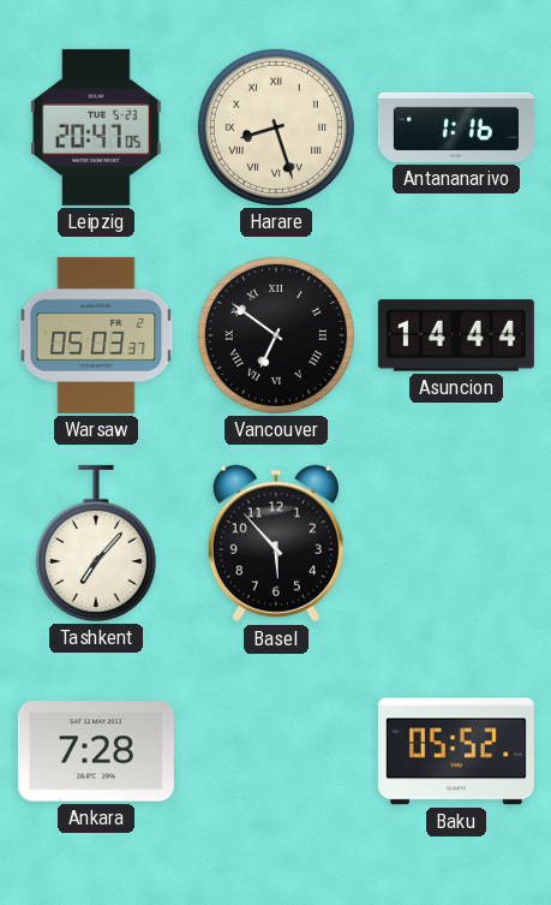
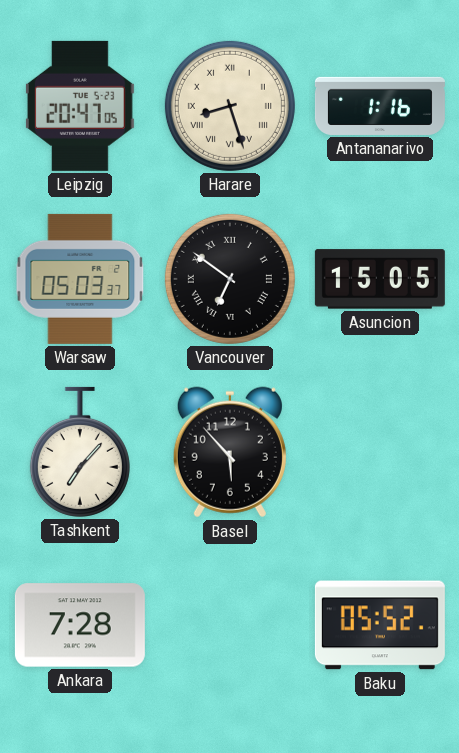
Asuncion: 14:44 -> 15:05 (380, 279)
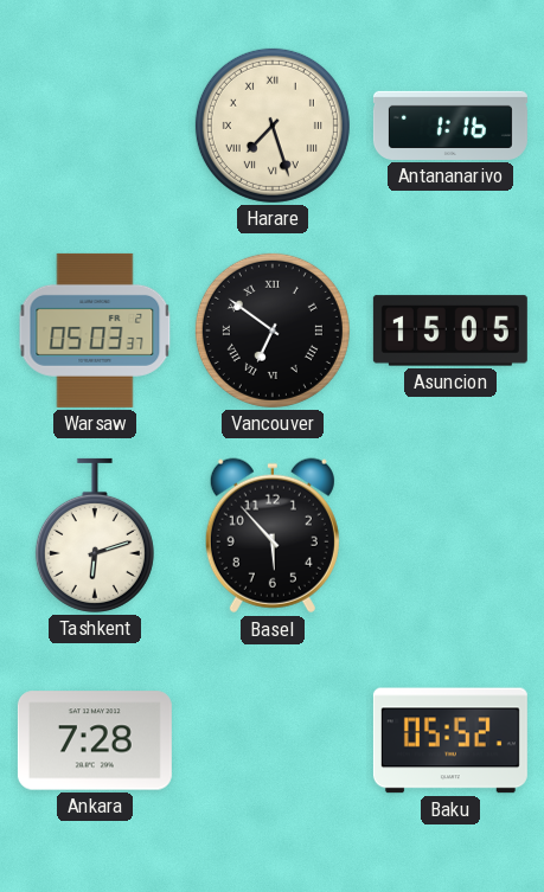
Leipzig: 20:47 -> none (80, 106)
Harare: 8:27 -> 7:27 (273, 126)
Tashkent: 7:07 -> 6:12 (95, 535)
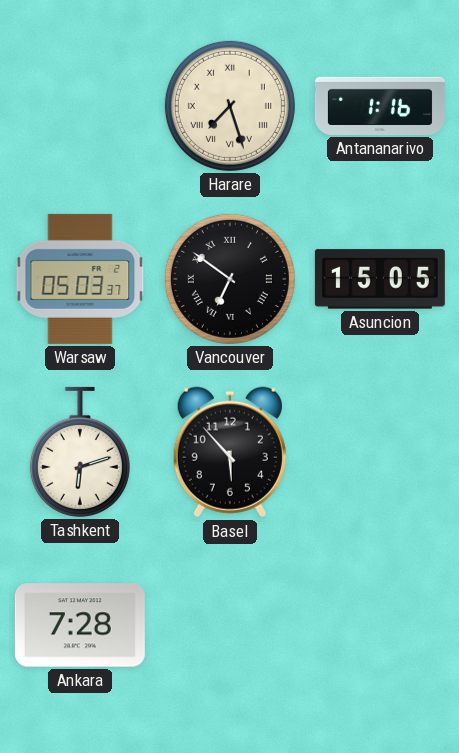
Baku: 05:52 -> none (450, 740)
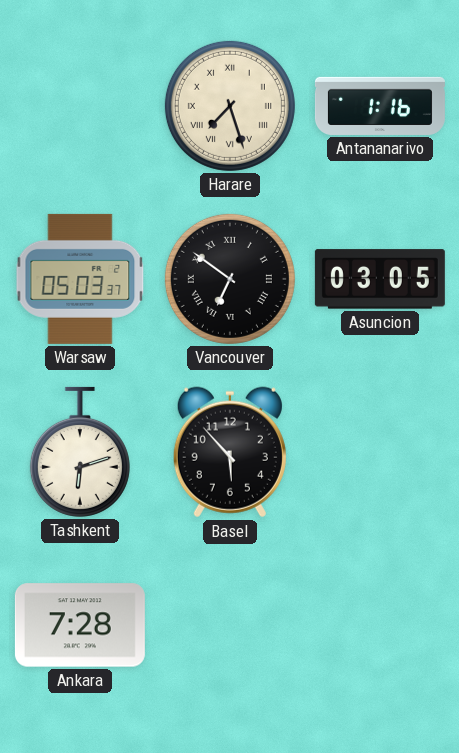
Asuncion: 15:05 -> 03:05 (380, 279)
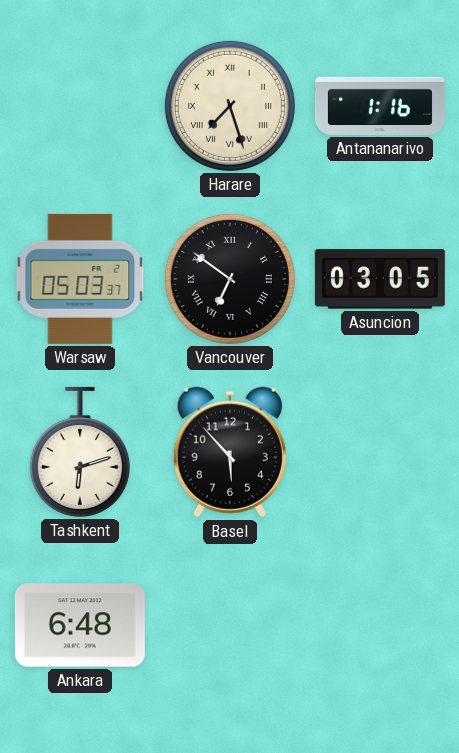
Ankara: 7:28 -> 6:48 (80, 625)
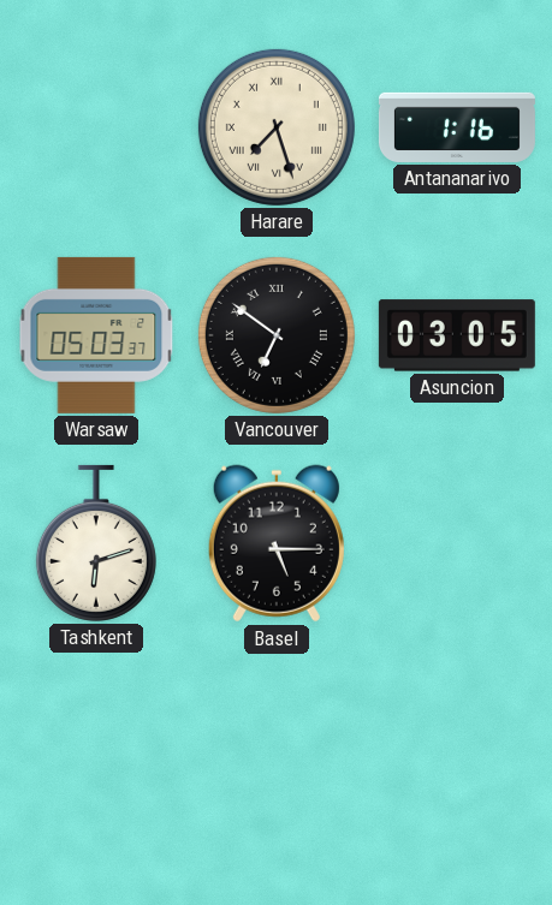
Basel: 5:53 -> 5:15 (277, 543)
Ankara: 6:48 -> none (80, 625)
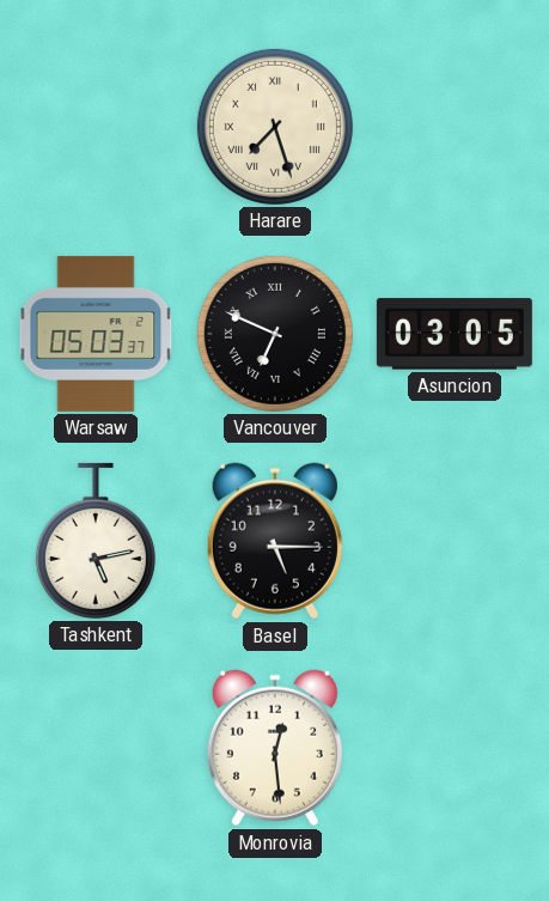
Antananarivo: 1:16 -> none (457, 127)
Vancouver: 6:51 -> 6:49 (275, 334)
Tashkent: 6:12 -> 5:13 (96, 541)
Monrovia: none -> 12:29 (275, 748)
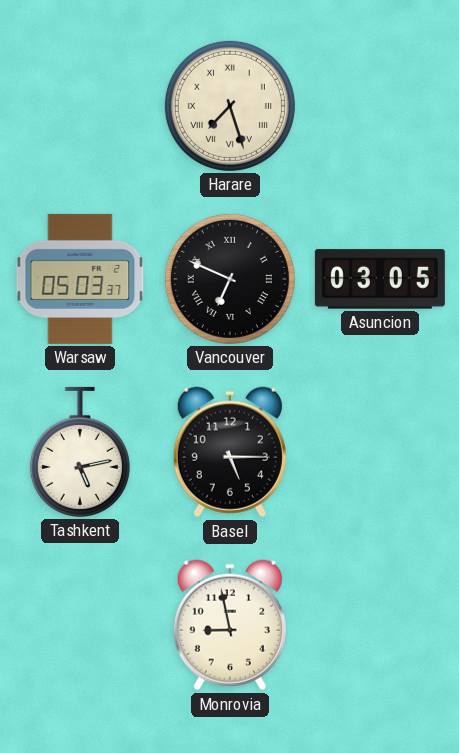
Monrovia: 12:29 -> 8:58 (230, 625)
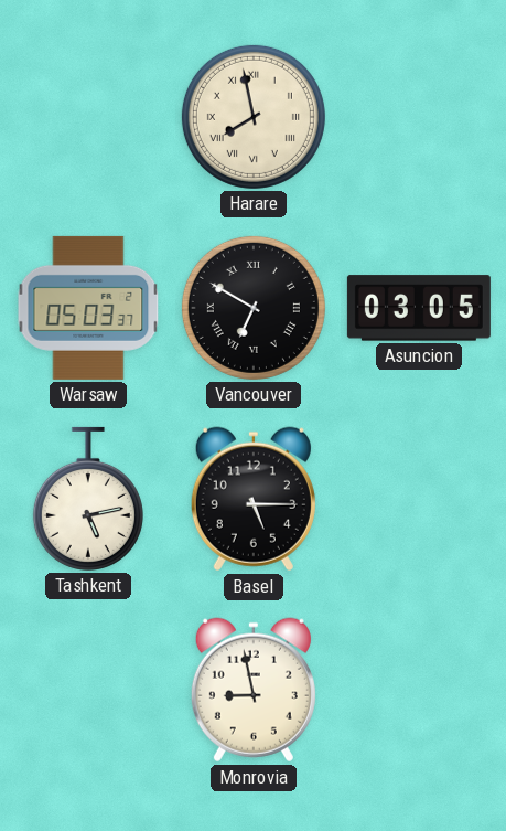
Harare: 7:27 -> 7:58 (254, 117)
Vancouver: 6:49 -> 6:50 (254, 308)
